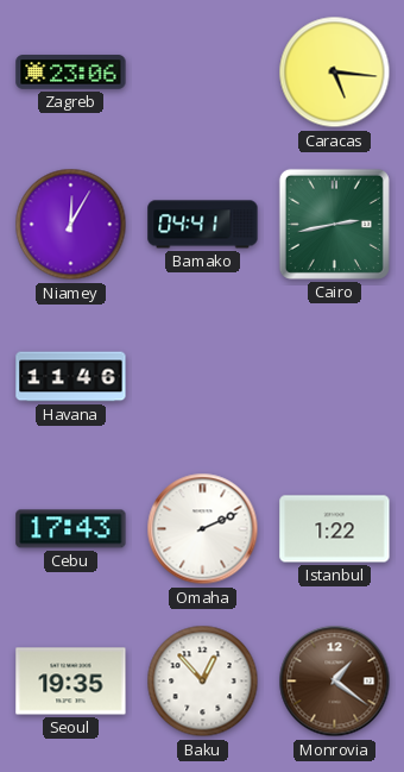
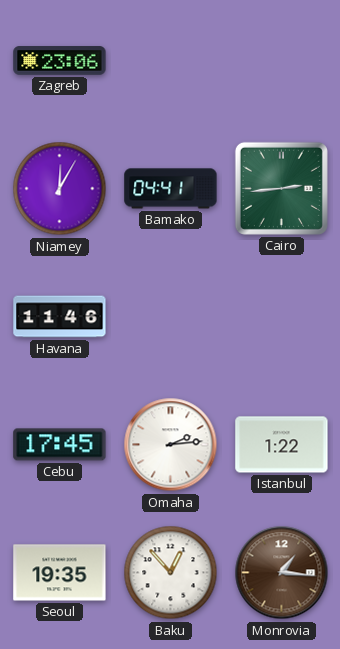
Caracas: 5:16 -> none (335, 73)
Cairo: 2:43 -> 2:44 (281, 188)
Cebu: 17:43 -> 17:45 (60, 445)
Omaha: 2:11 -> 2:14 (171, 445)
Monrovia: 1:21 -> 1:16 (282, 573)
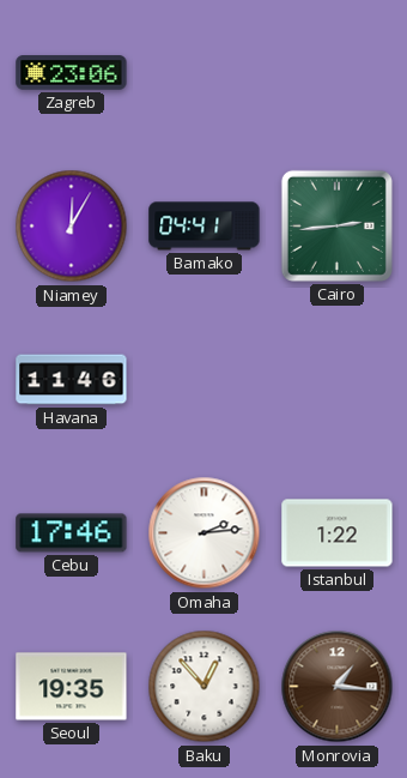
Cebu: 17:45 -> 17:46 (72, 533)
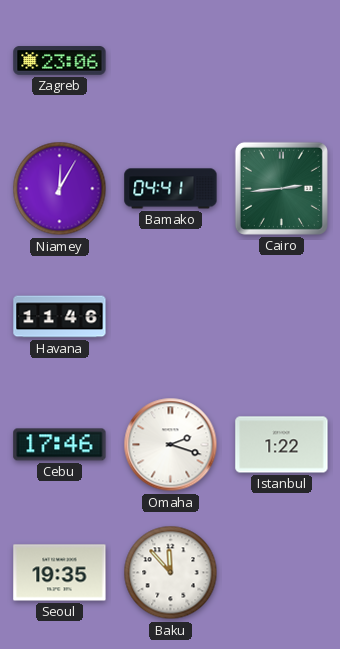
Omaha: 2:14 -> 2:18 (171, 445)
Baku: 12:53 -> 11:53 (171, 573)
Monrovia: 1:16 -> none (338, 687)
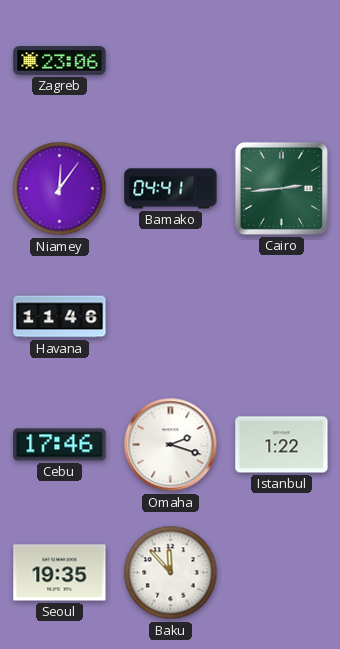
Niamey: 12:05 -> 12:06 (60, 189)
